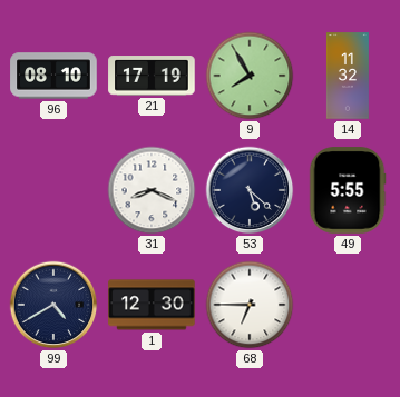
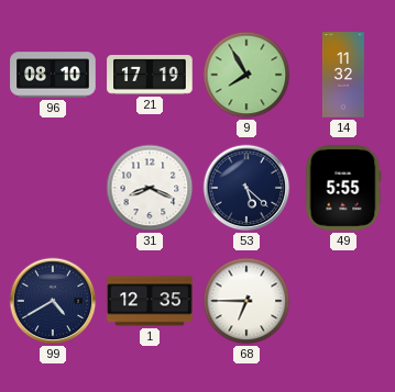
1: 12:30 -> 12:35 (150, 301)
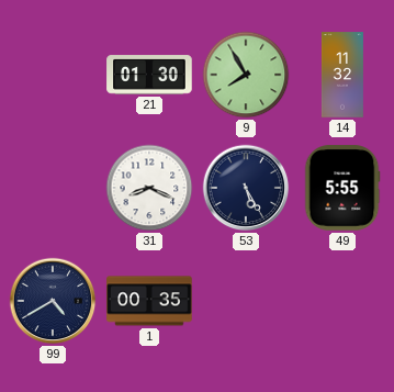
96: 08:10 -> none (53, 75)
21: 17:19 -> 01:30 (149, 75)
53: 5:22 -> 5:25 (246, 188)
1: 12:35 -> 00:35 (149, 301)
68: 6:45 -> none (246, 301)
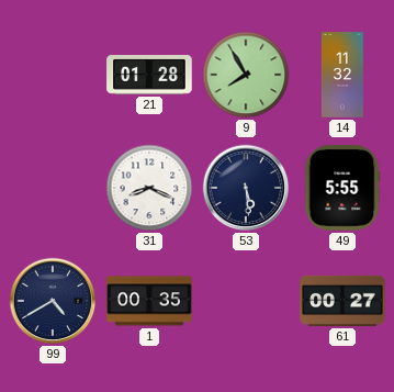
21: 01:30 -> 01:28 (149, 75)
53: 5:25 -> 5:29 (246, 188)
61: none -> 00:27 (342, 301)
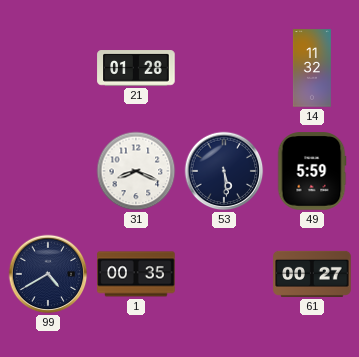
9: 7:55 -> none (246, 75)
49: 5:55 -> 5:59 (312, 171)
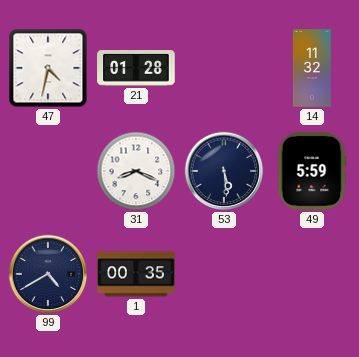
47: none -> 4:32 (48, 68)
61: 00:27 -> none (312, 274)
